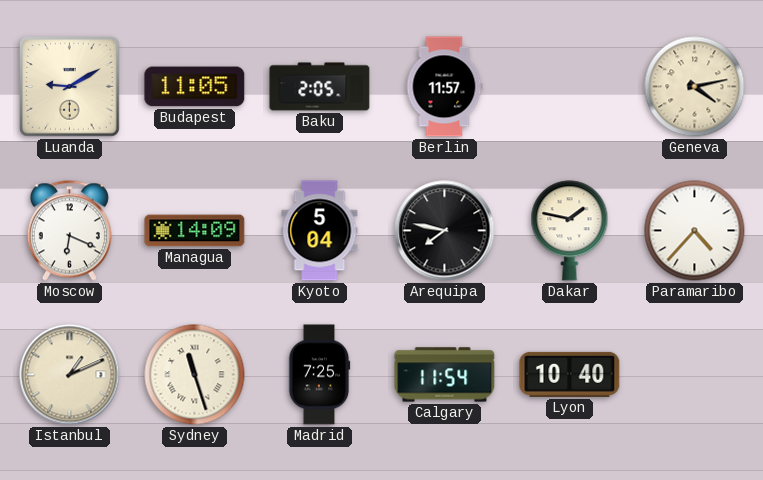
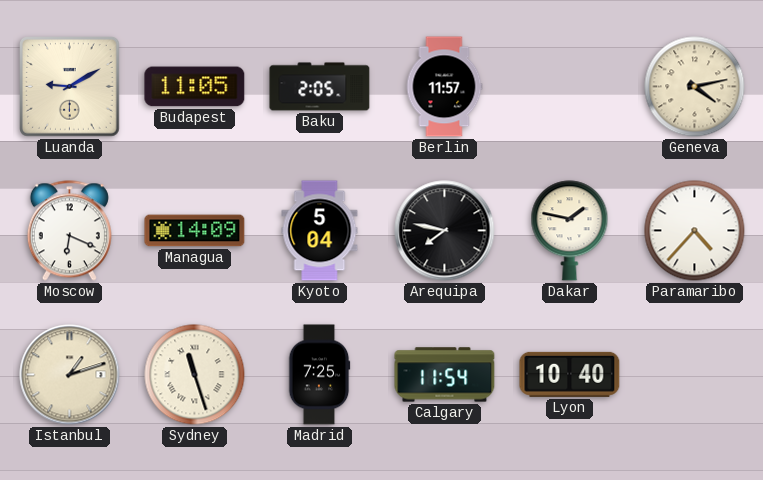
Istanbul: 1:11 -> 1:12 (70, 375)
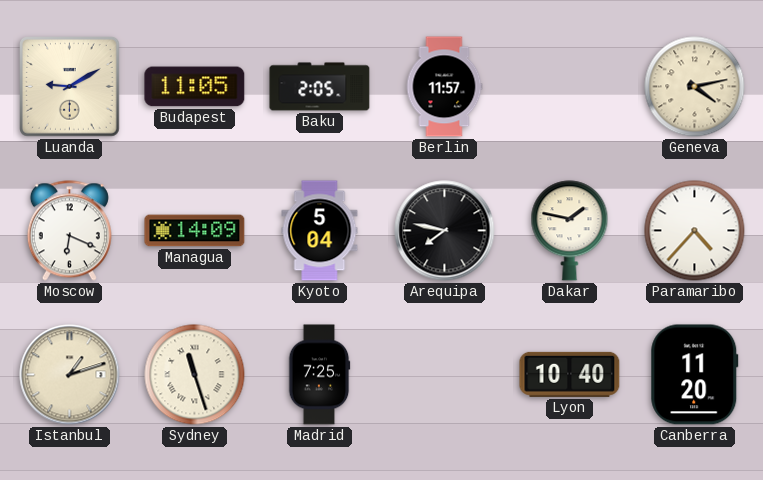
Calgary: 11:54 -> none (445, 375)
Canberra: none -> 11:20 (695, 375)
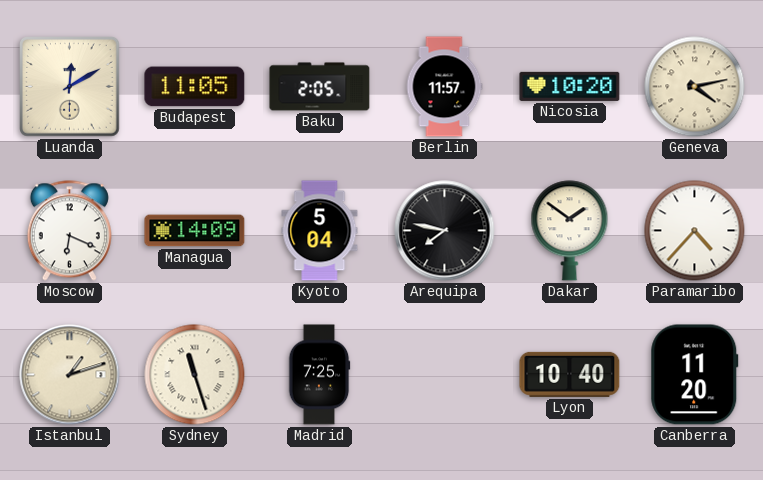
Luanda: 9:10 -> 12:10 (70, 87)
Nicosia: none -> 10:20 (570, 86)
Dakar: 1:47 -> 1:51 (570, 231)
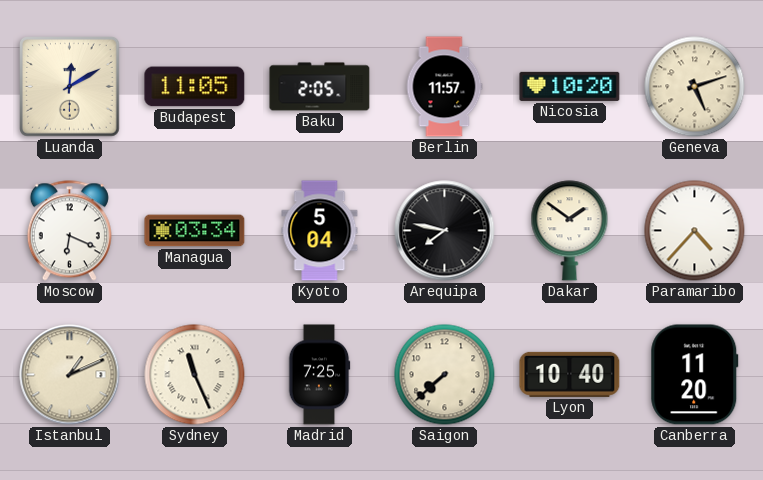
Geneva: 4:13 -> 5:12 (695, 87)
Managua: 14:09 -> 03:34 (195, 231)
Istanbul: 1:12 -> 1:11 (70, 375)
Sydney: 11:27 -> 11:26 (195, 375)
Saigon: none -> 7:38 (445, 375)
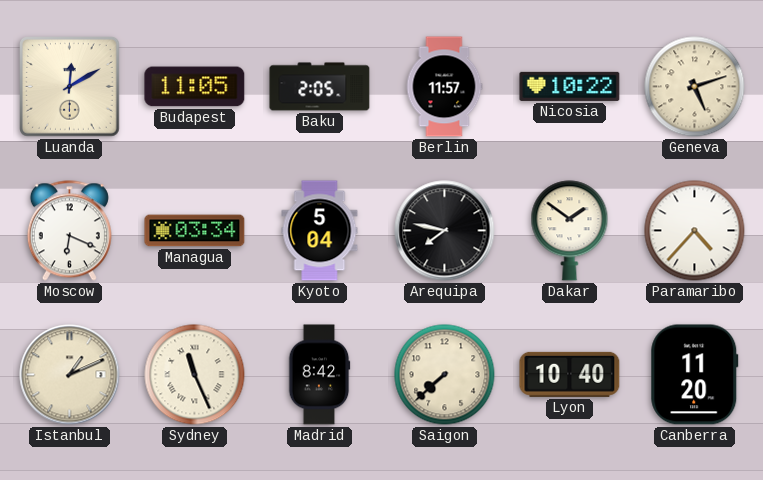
Nicosia: 10:20 -> 10:22 (570, 86)
Madrid: 7:25 -> 8:42 (319, 375)
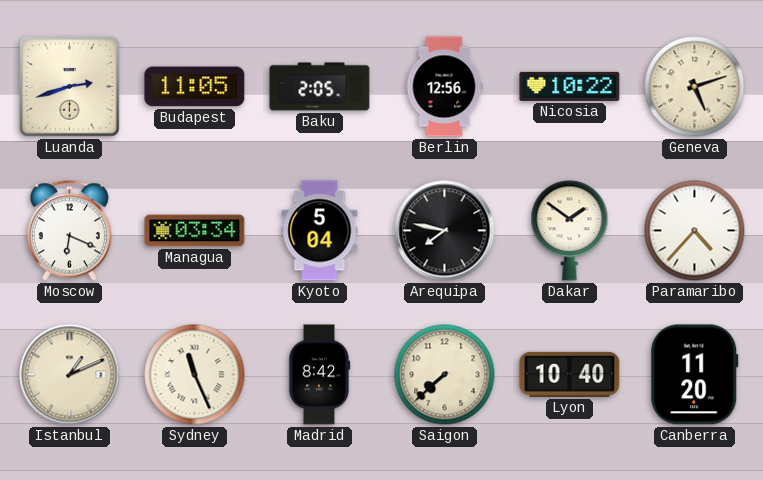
Luanda: 12:10 -> 2:42 (70, 87)
Berlin: 11:57 -> 12:56 (444, 87)
